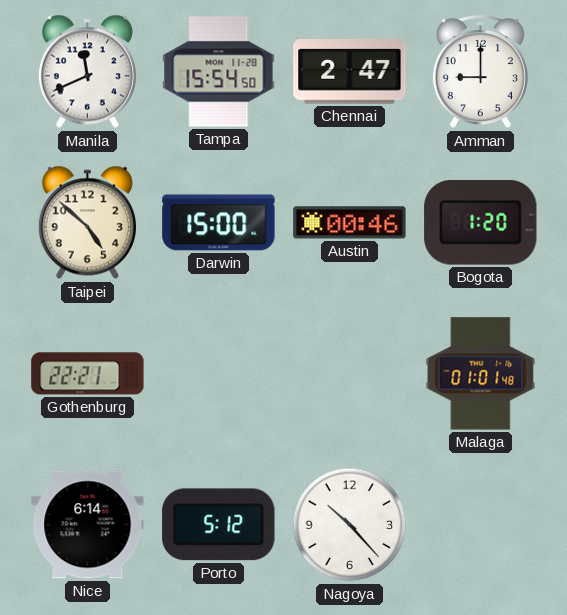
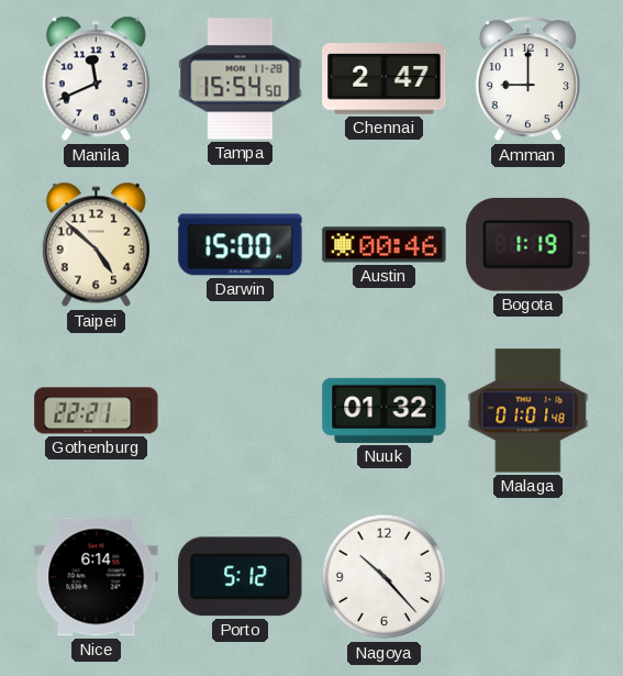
Bogota: 1:20 -> 1:19 (529, 245)
Nuuk: none -> 01:32 (385, 410)
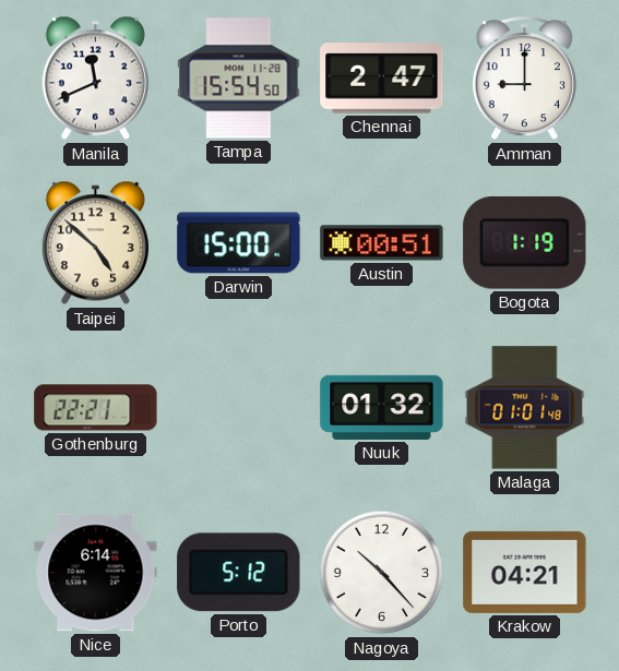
Austin: 00:46 -> 00:51 (382, 243)
Krakow: none -> 04:21 (525, 572)
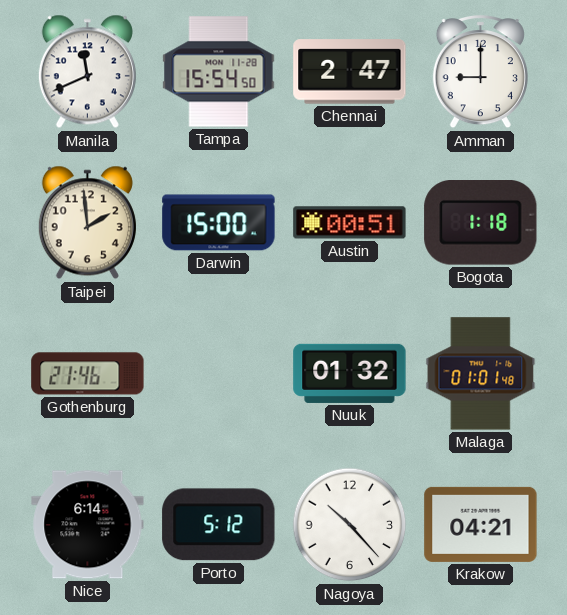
Taipei: 4:52 -> 1:59 (87, 223)
Bogota: 1:19 -> 1:18 (481, 223)
Gothenburg: 22:21 -> 21:46 (88, 374)
